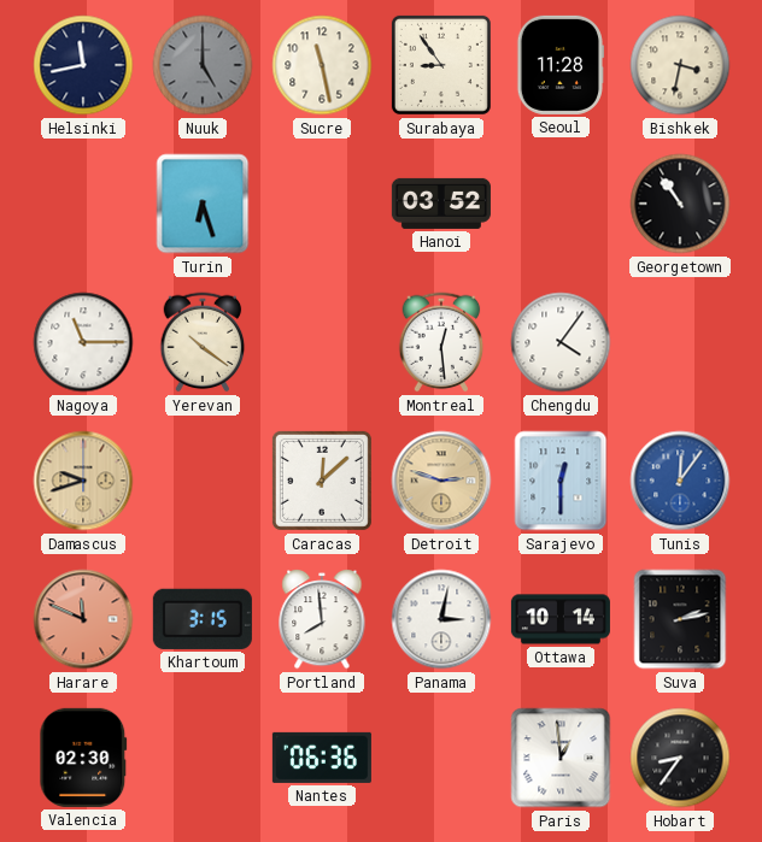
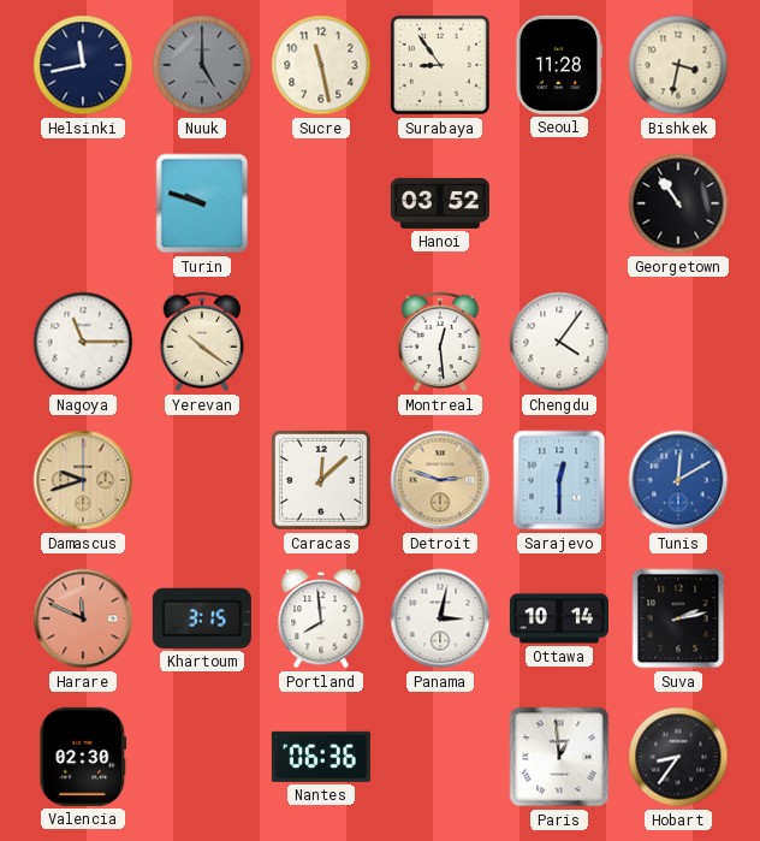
Turin: 6:27 -> 9:48 (202, 203)
Tunis: 12:06 -> 12:10 (678, 480)
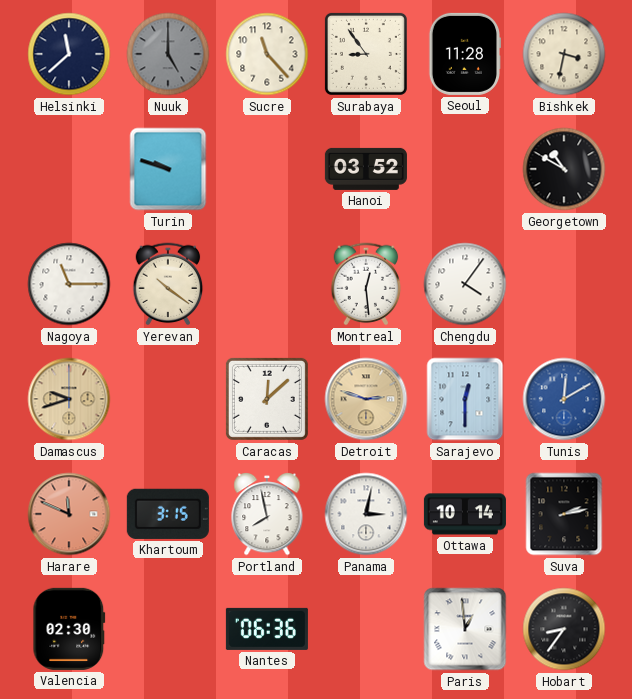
Helsinki: 11:43 -> 11:38 (69, 54)
Sucre: 11:28 -> 11:23 (267, 54)
Georgetown: 10:54 -> 10:50 (564, 169)
Portland: 7:59 -> 7:58 (267, 514)
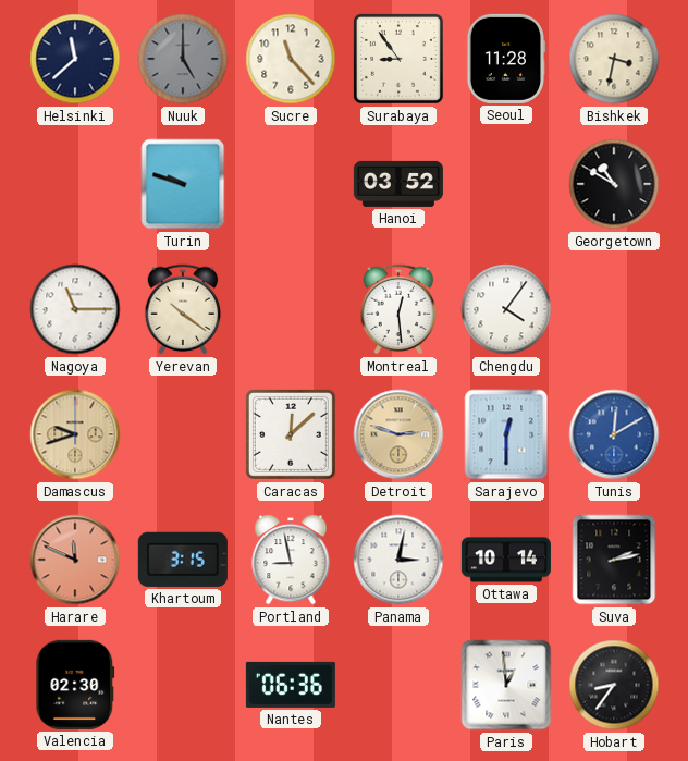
Portland: 7:58 -> 8:58 (291, 560)
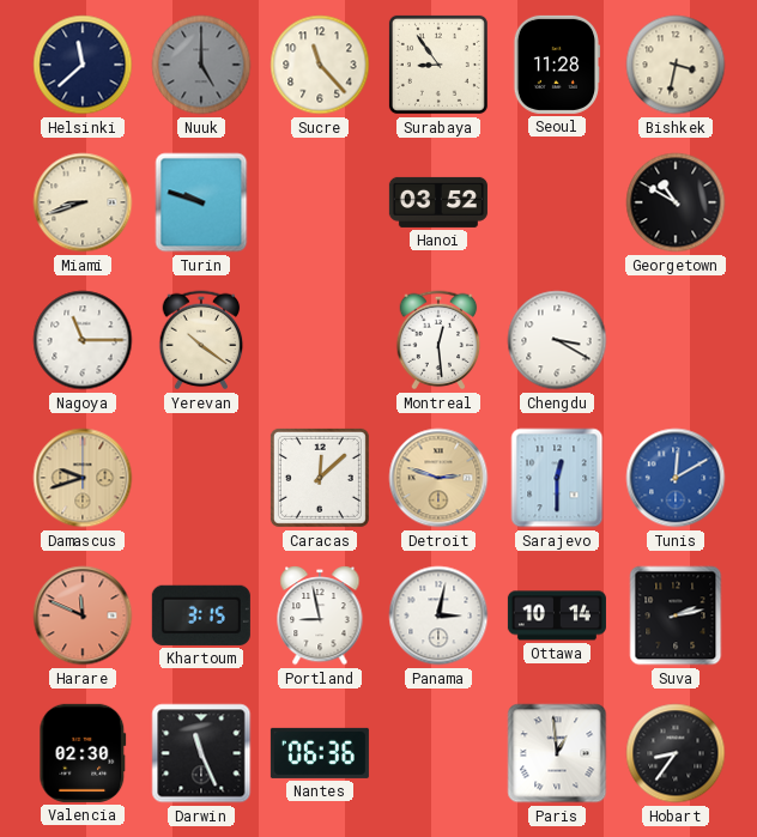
Miami: none -> 8:42 (83, 202)
Chengdu: 4:06 -> 3:20 (557, 340)
Darwin: none -> 11:26 (201, 753)
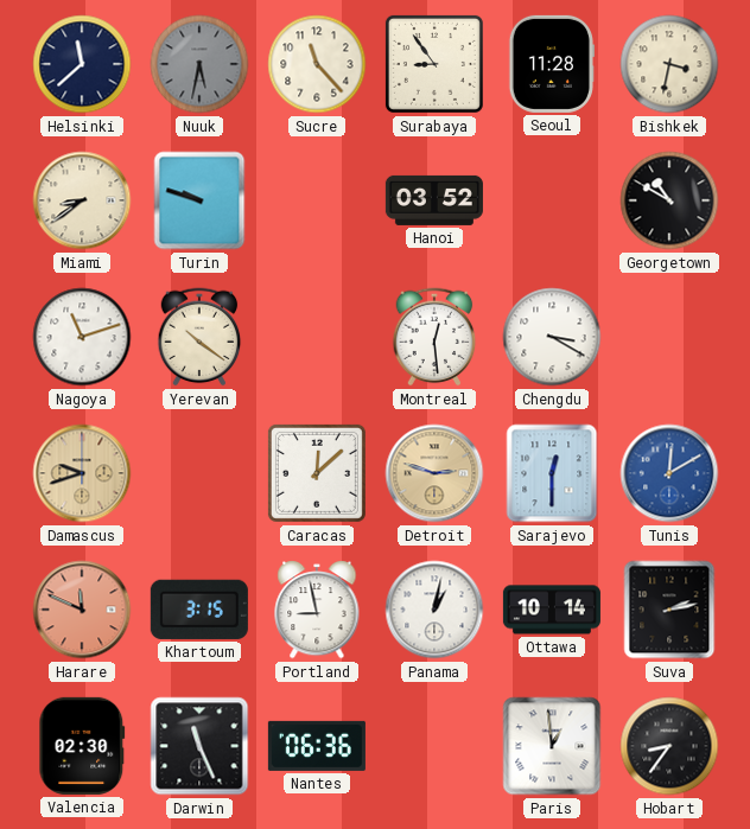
Nuuk: 5:00 -> 5:32 (199, 64)
Miami: 8:42 -> 8:39 (82, 200)
Nagoya: 11:15 -> 11:12 (82, 337)
Panama: 3:02 -> 1:02 (434, 610)
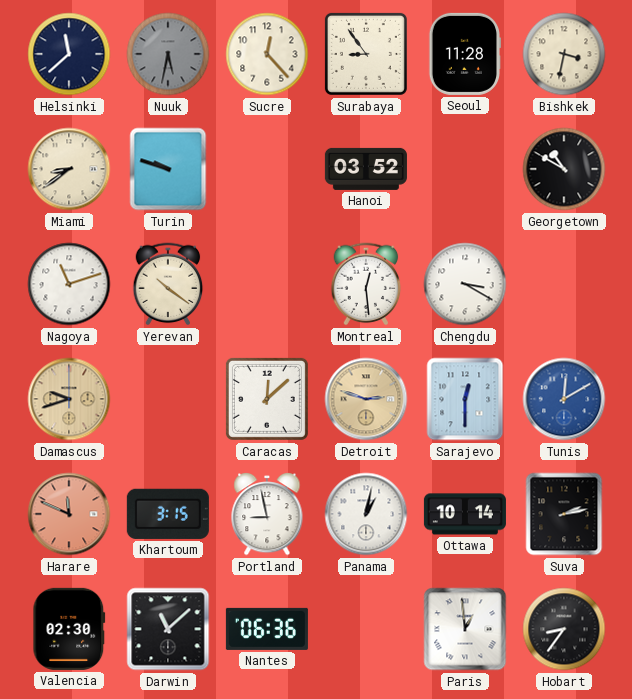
Sucre: 11:23 -> 12:23 (267, 54)
Darwin: 11:26 -> 11:08 (168, 629)
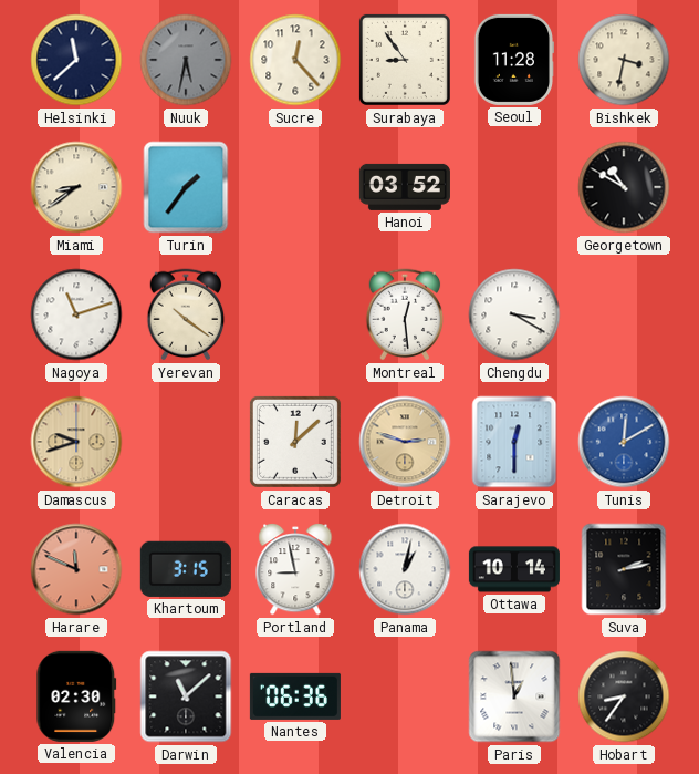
Turin: 9:48 -> 1:36 (186, 187)
